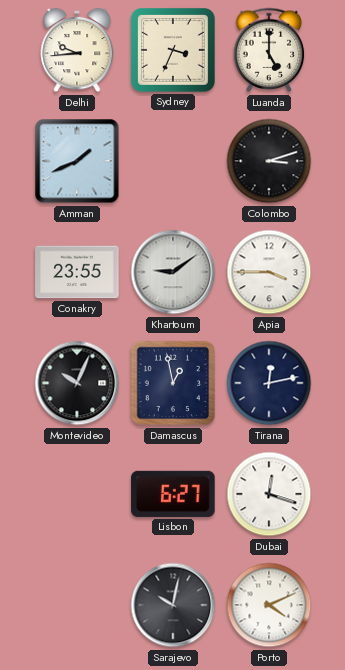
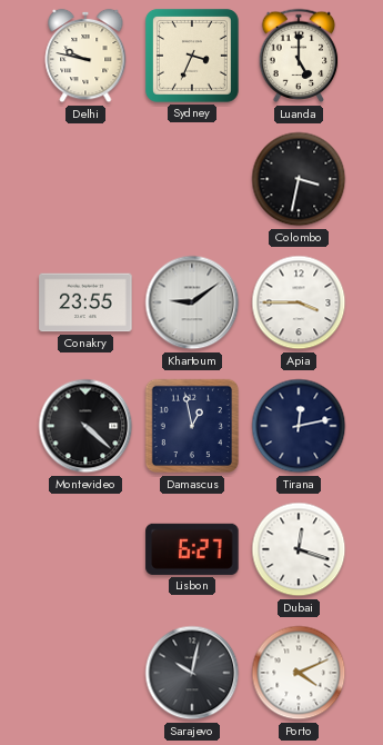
Delhi: 9:44 -> 9:47 (85, 56)
Amman: 1:41 -> none (77, 161)
Colombo: 3:12 -> 3:32 (299, 179)
Montevideo: 10:04 -> 4:22 (85, 426)
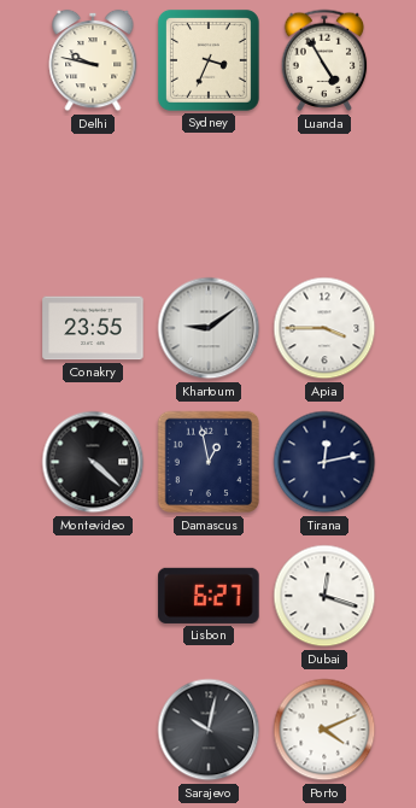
Luanda: 5:00 -> 4:55 (324, 60)
Colombo: 3:32 -> none (299, 179)
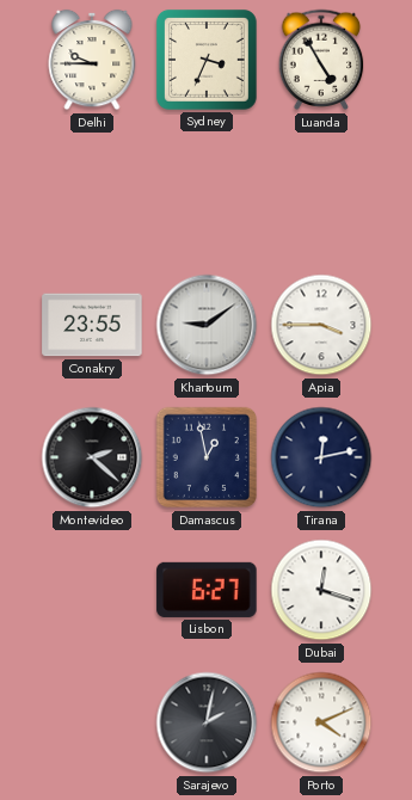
Delhi: 9:47 -> 9:45 (92, 60)
Montevideo: 4:22 -> 2:22 (92, 457)
Sarajevo: 10:02 -> 2:02 (207, 722)
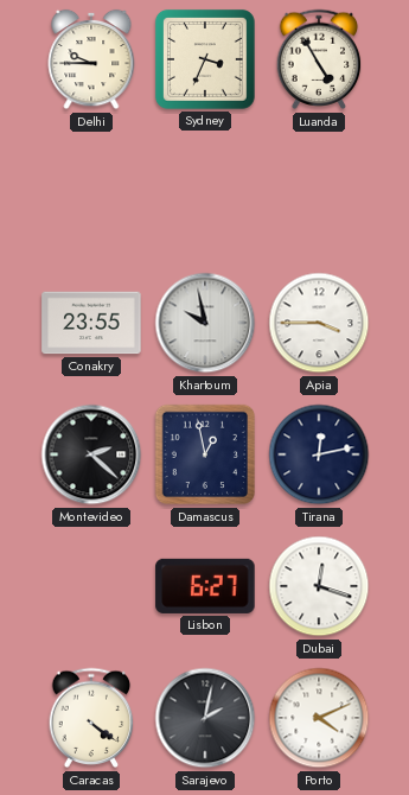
Khartoum: 9:09 -> 9:58 (205, 323)
Caracas: none -> 4:21 (91, 718)
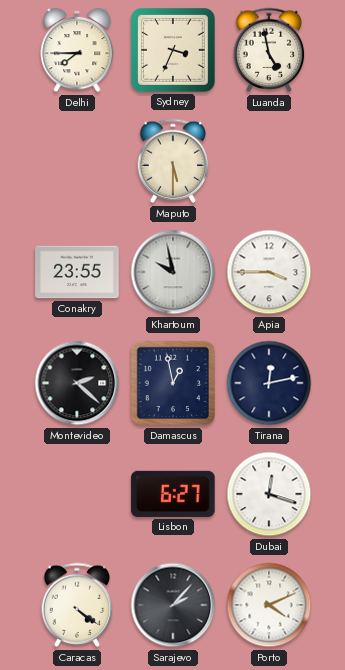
Delhi: 9:45 -> 7:45 (77, 50)
Luanda: 4:55 -> 4:58 (269, 50)
Maputo: none -> 5:30 (173, 161)
Sarajevo: 2:02 -> 2:07 (173, 605)
